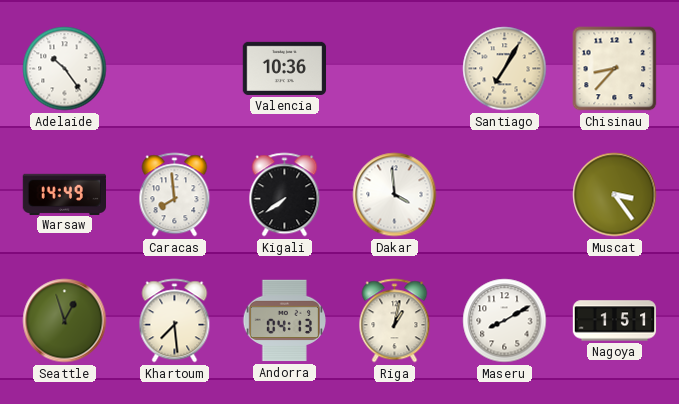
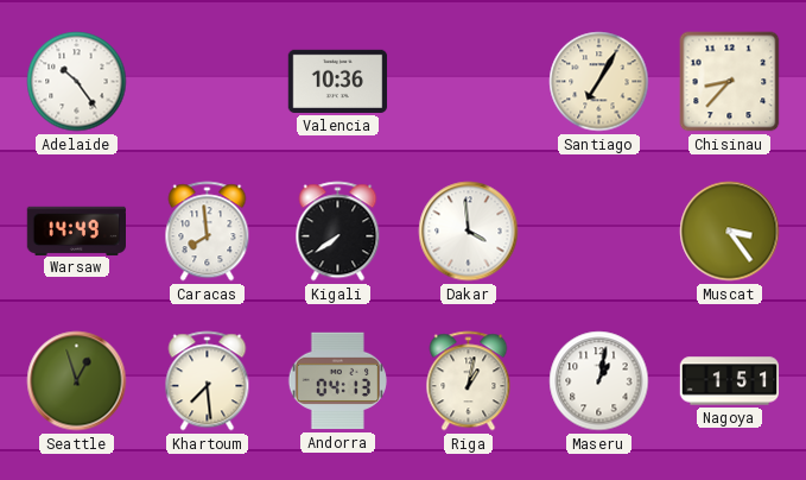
Maseru: 8:10 -> 1:02 (599, 381)
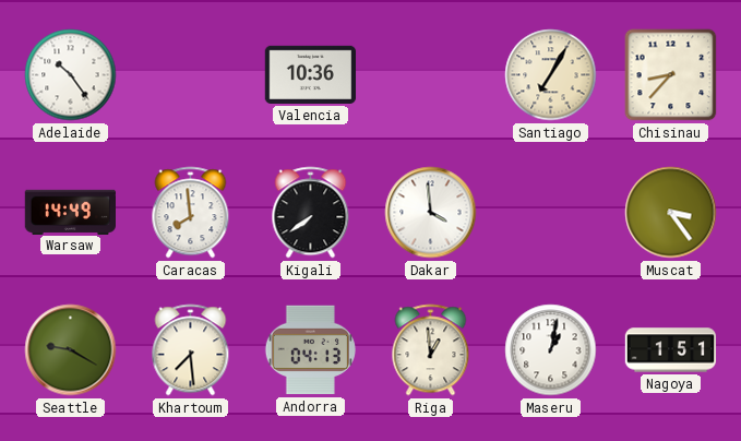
Seattle: 12:57 -> 9:20 (71, 350)
Riga: 1:02 -> 12:59 (431, 350)
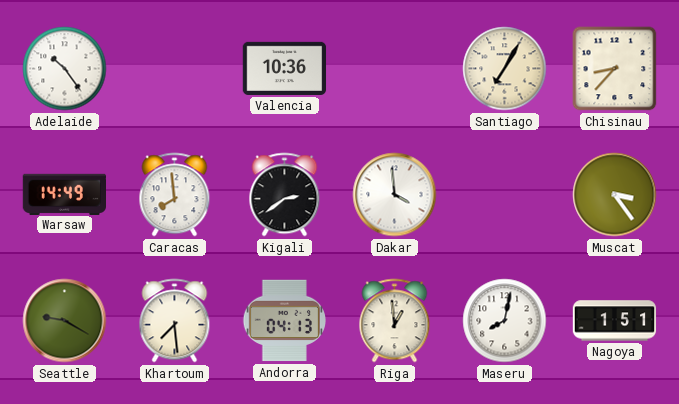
Kigali: 7:39 -> 2:39 (285, 195)
Maseru: 1:02 -> 8:02 (505, 321)
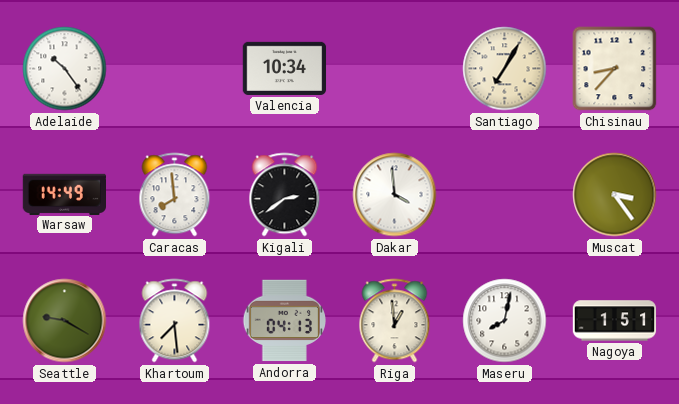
Valencia: 10:36 -> 10:34 (285, 68)
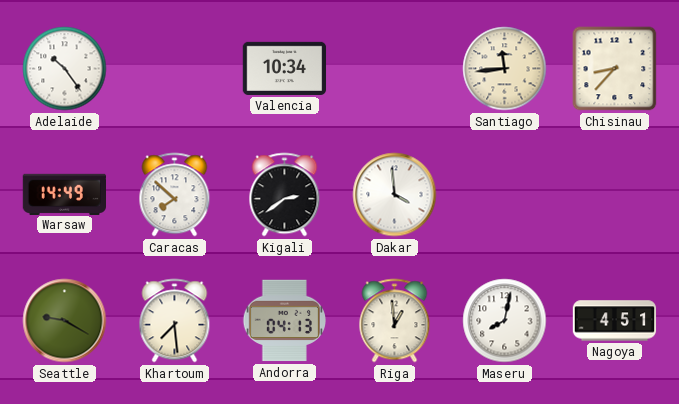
Santiago: 7:05 -> 11:44 (505, 69)
Caracas: 7:59 -> 7:52 (175, 195)
Muscat: 3:24 -> none (615, 195)
Nagoya: 1:51 -> 4:51 (615, 321)
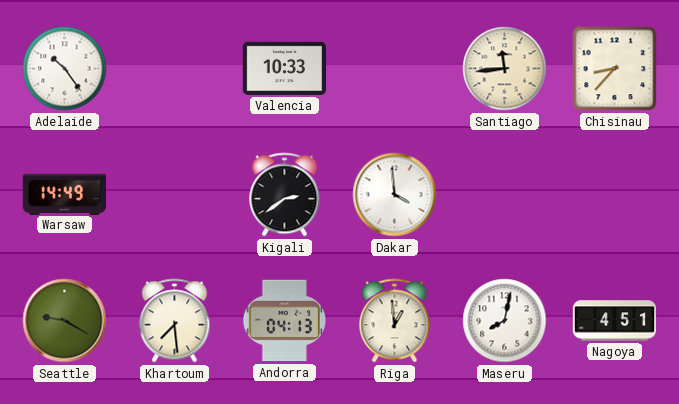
Valencia: 10:34 -> 10:33 (285, 68)
Caracas: 7:52 -> none (175, 195)
